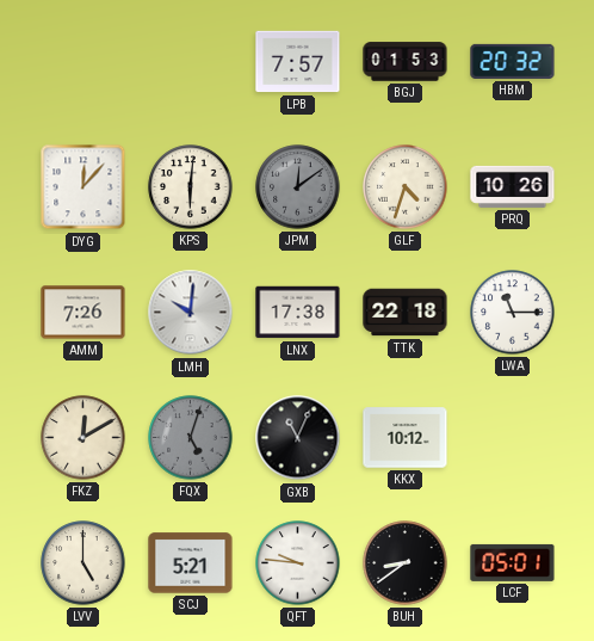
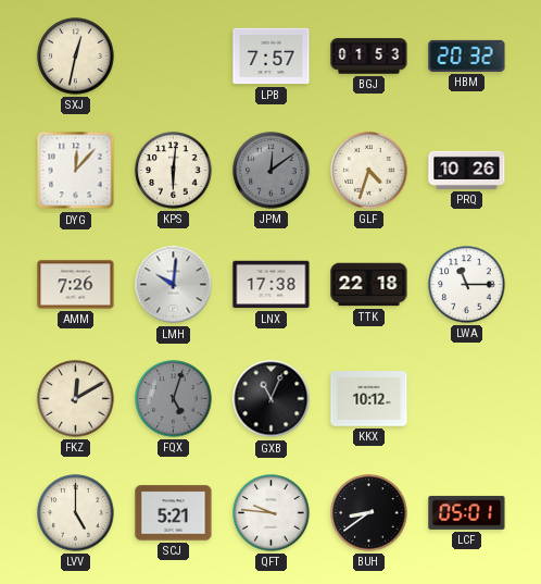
SXJ: none -> 12:32 (76, 57)
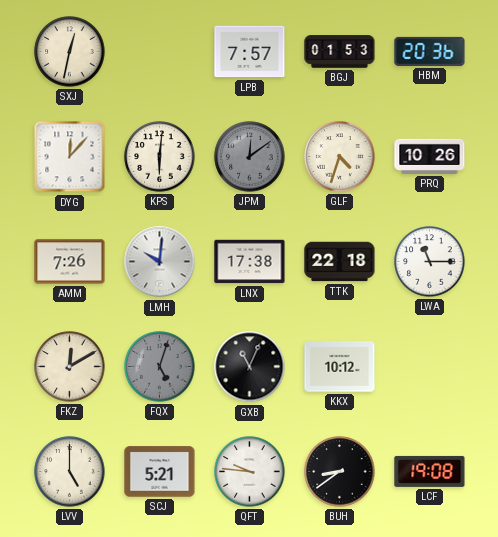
HBM: 20:32 -> 20:36 (430, 51)
LCF: 05:01 -> 19:08 (430, 471)
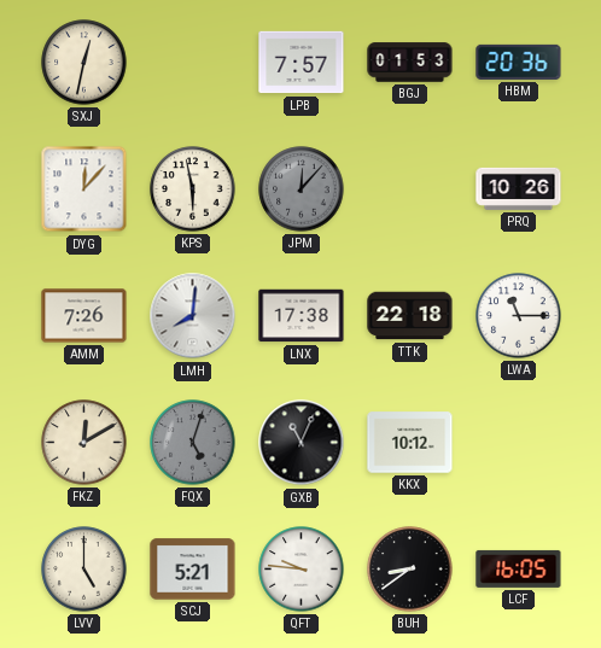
KPS: 6:01 -> 5:58 (193, 189)
JPM: 12:09 -> 12:07 (302, 189)
GLF: 4:33 -> none (340, 157)
LMH: 10:01 -> 8:01 (193, 316)
LCF: 19:08 -> 16:05 (519, 568)
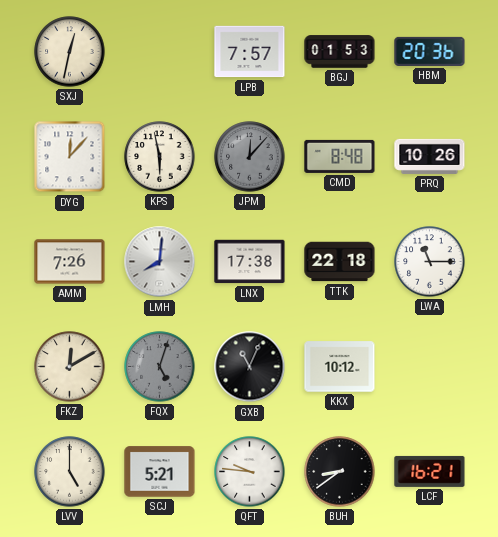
CMD: none -> 8:48 (340, 156)
LCF: 16:05 -> 16:21 (430, 471)
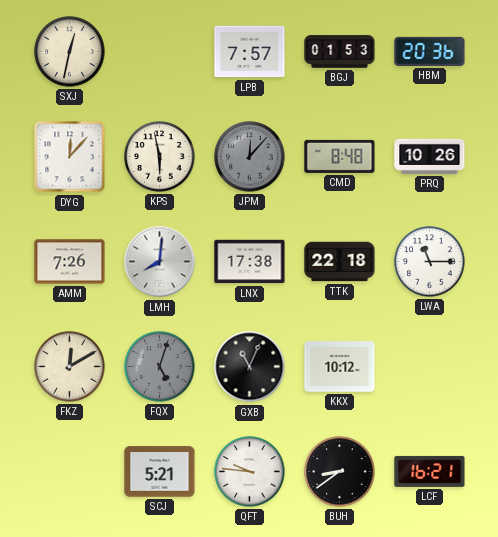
LVV: 5:00 -> none (70, 472)
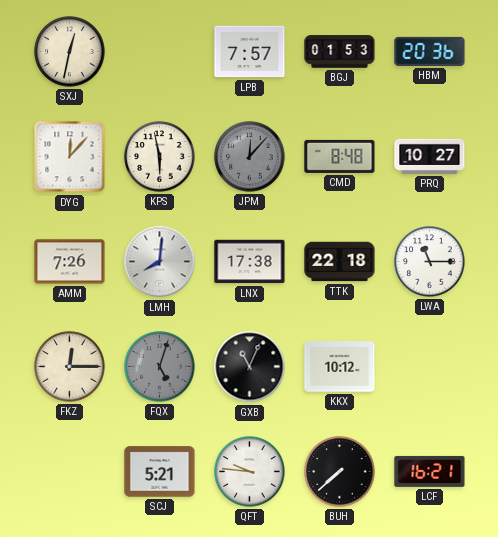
PRQ: 10:26 -> 10:27 (430, 156)
FKZ: 12:10 -> 12:15 (70, 367)
BUH: 8:39 -> 7:38 (340, 472)
